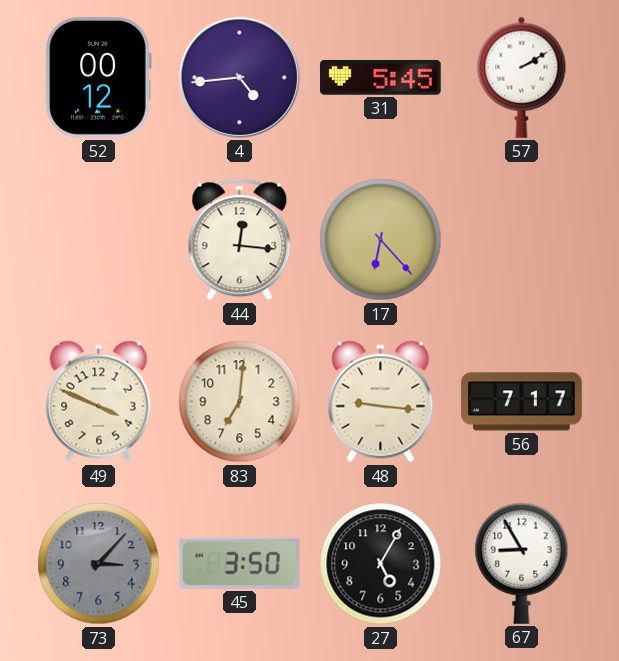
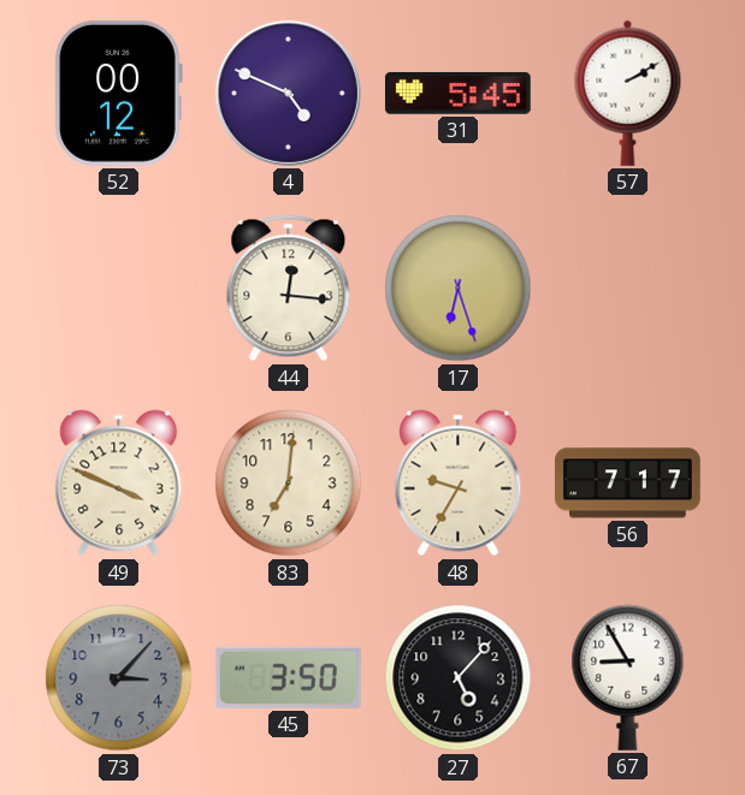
4: 4:44 -> 4:49 (288, 93)
17: 6:23 -> 6:27 (459, 289)
48: 9:16 -> 9:35 (459, 483)
27: 5:05 -> 5:07 (459, 678)
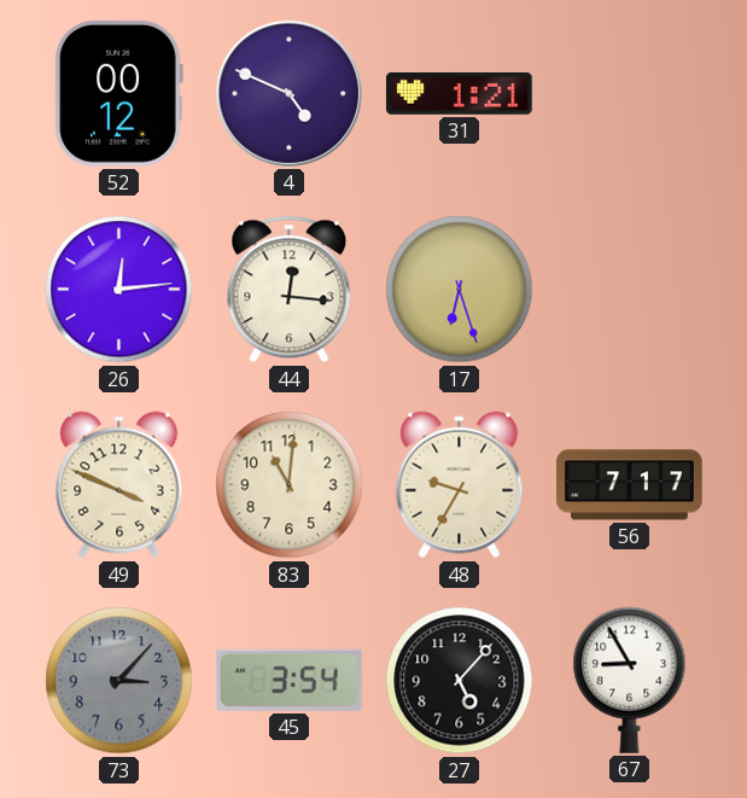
31: 5:45 -> 1:21 (459, 93)
57: 2:10 -> none (628, 93)
26: none -> 12:14 (119, 290)
83: 7:01 -> 11:01 (290, 485)
45: 3:50 -> 3:54 (288, 680)
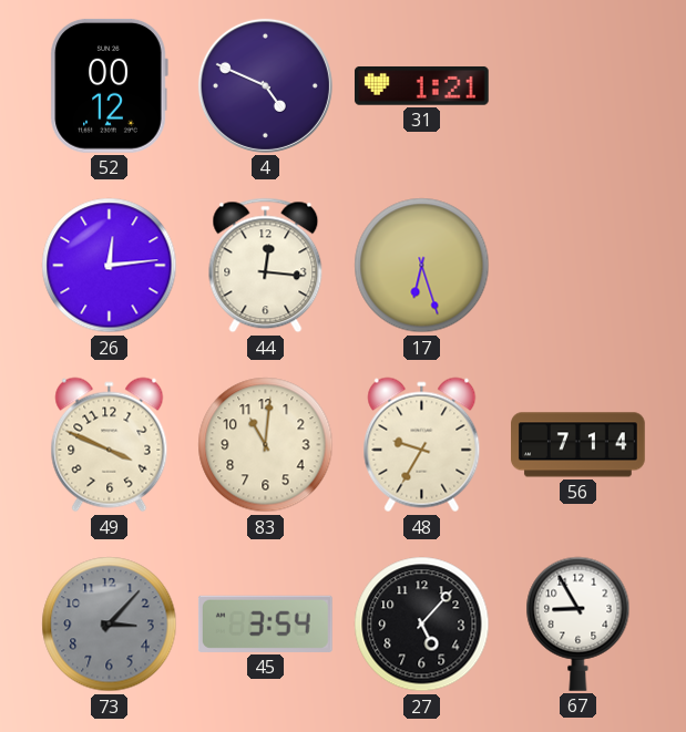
56: 7:17 -> 7:14 (579, 445)
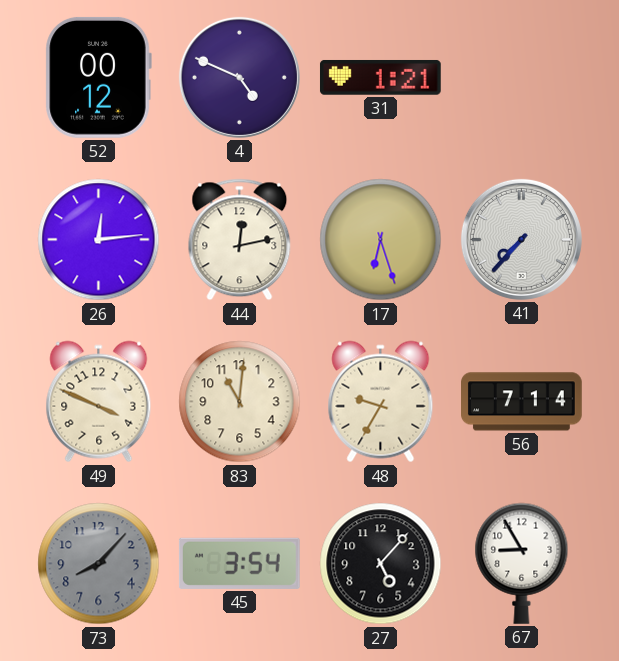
44: 12:16 -> 12:13 (240, 240)
41: none -> 7:37 (521, 239)
73: 3:07 -> 8:07 (99, 564)
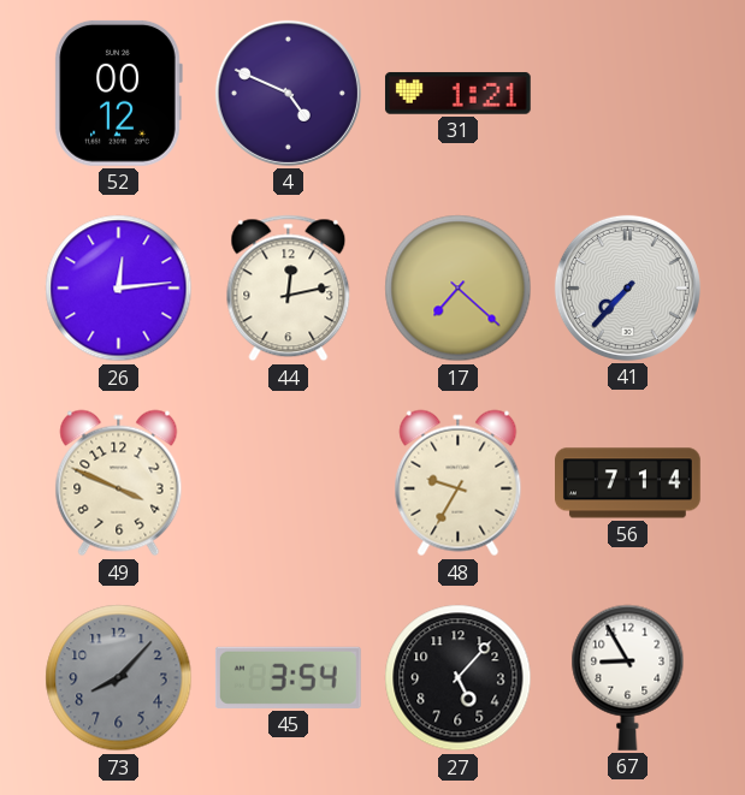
17: 6:27 -> 7:22 (459, 289)
83: 11:01 -> none (240, 402)
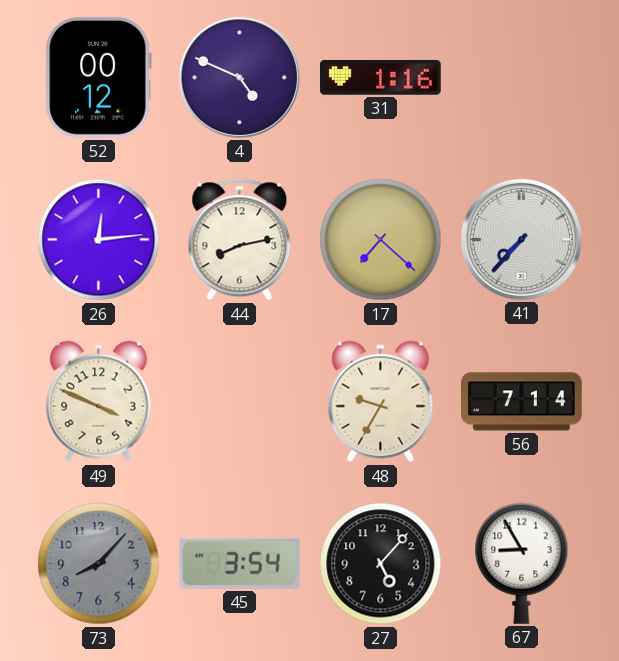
31: 1:21 -> 1:16 (380, 77)
44: 12:13 -> 8:13 (240, 240)
